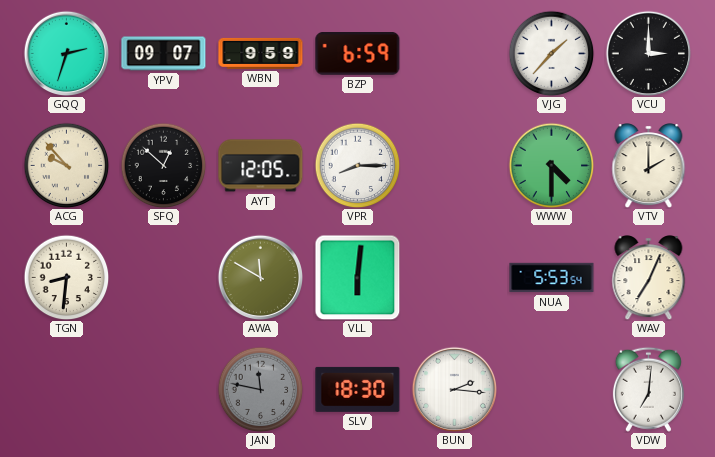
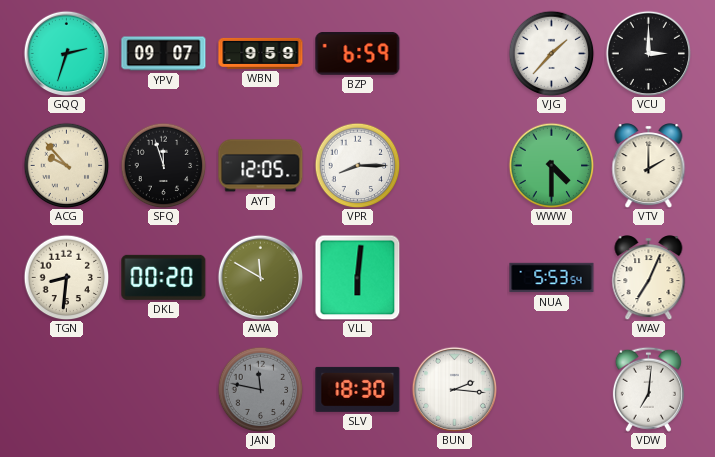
SFQ: 12:52 -> 11:57 (163, 165)
DKL: none -> 00:20 (164, 277)
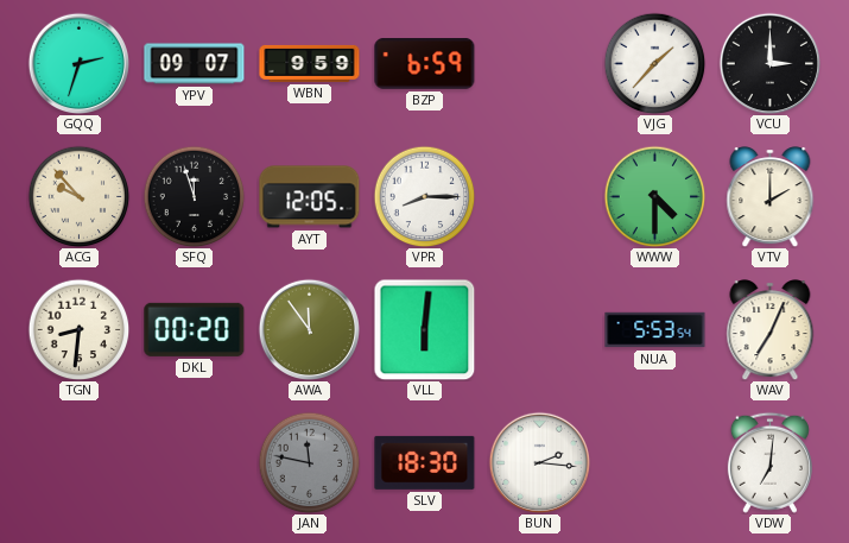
AWA: 11:50 -> 11:54 (309, 329)
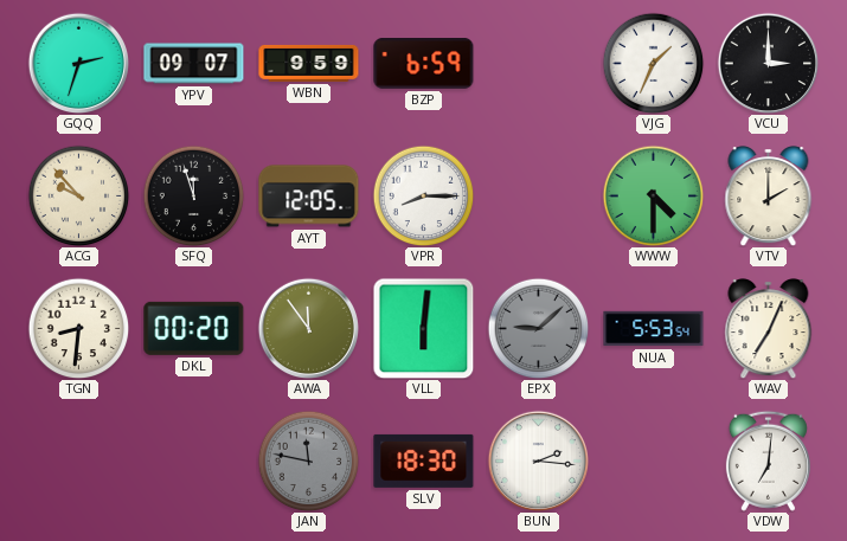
VJG: 1:37 -> 1:34 (653, 63)
EPX: none -> 9:08 (538, 328)
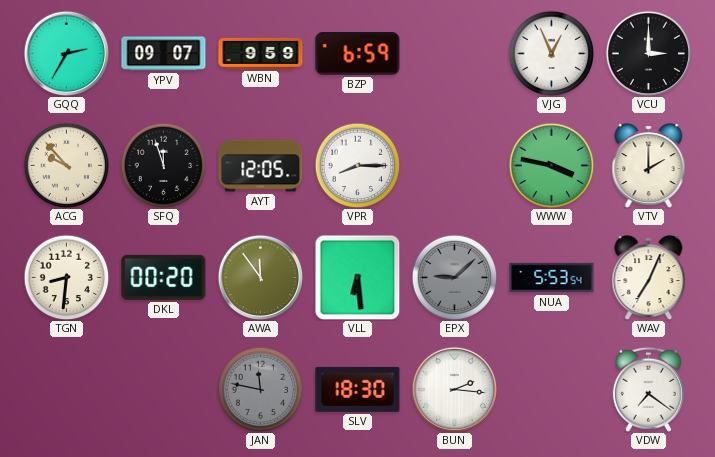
GQQ: 2:33 -> 2:35 (66, 53)
VJG: 1:34 -> 12:56 (551, 53)
WWW: 4:30 -> 3:47 (551, 165)
VLL: 6:01 -> 6:29 (357, 277)
VDW: 7:01 -> 7:21 (648, 389)
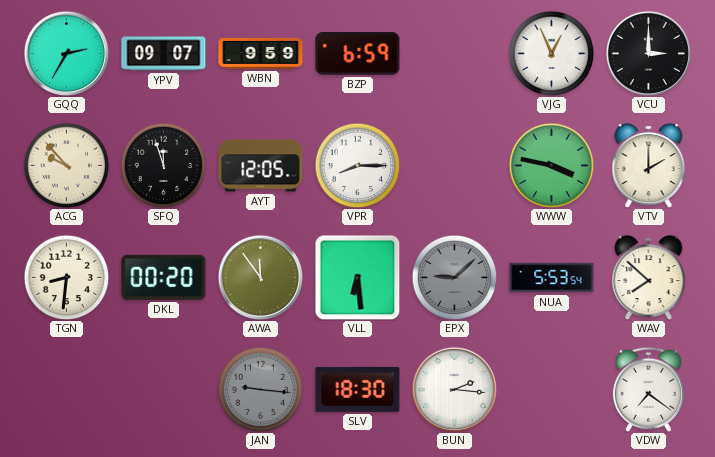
WAV: 7:04 -> 7:52 (649, 278)
JAN: 11:47 -> 9:16 (260, 389)
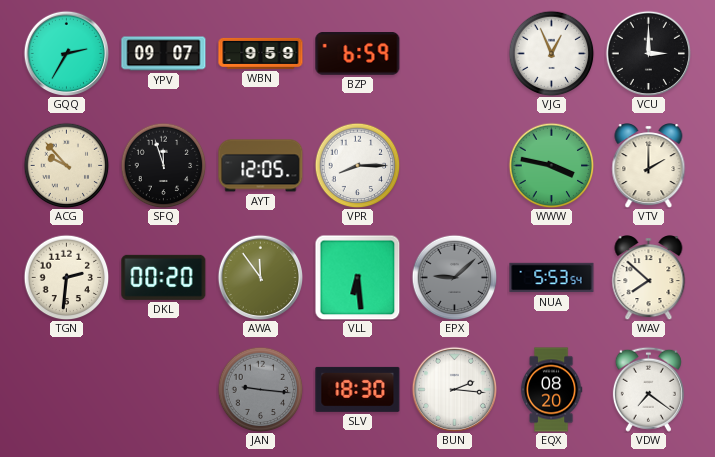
TGN: 8:31 -> 2:31 (66, 277)
EQX: none -> 08:20 (551, 390)
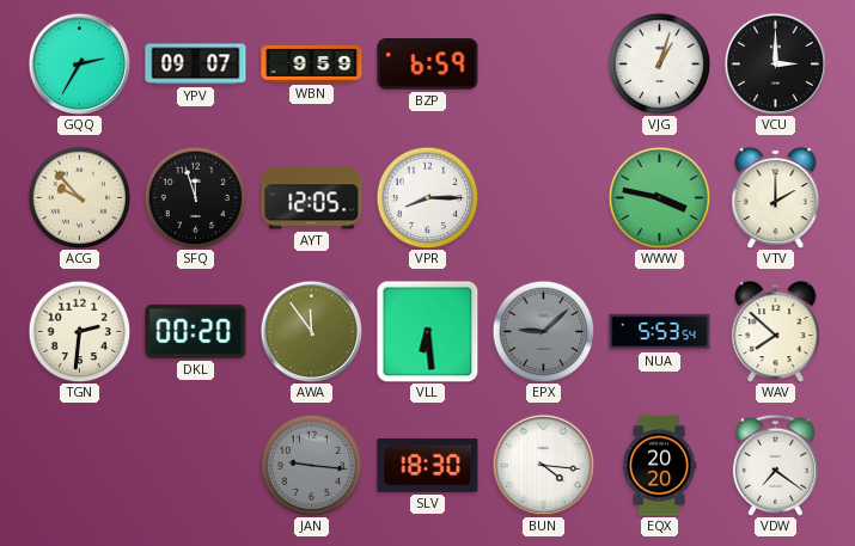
VJG: 12:56 -> 1:03 (659, 63)
BUN: 2:16 -> 4:16 (543, 465)
EQX: 08:20 -> 20:20 (659, 466)
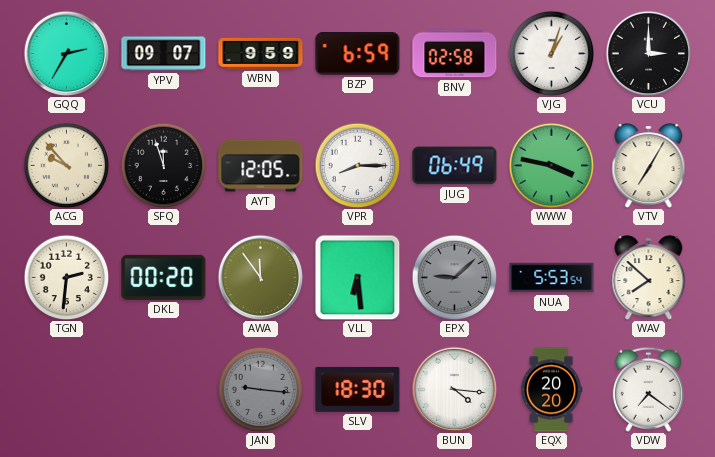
BNV: none -> 02:58 (455, 54)
JUG: none -> 06:49 (455, 166)
VTV: 2:00 -> 7:05 (649, 166)
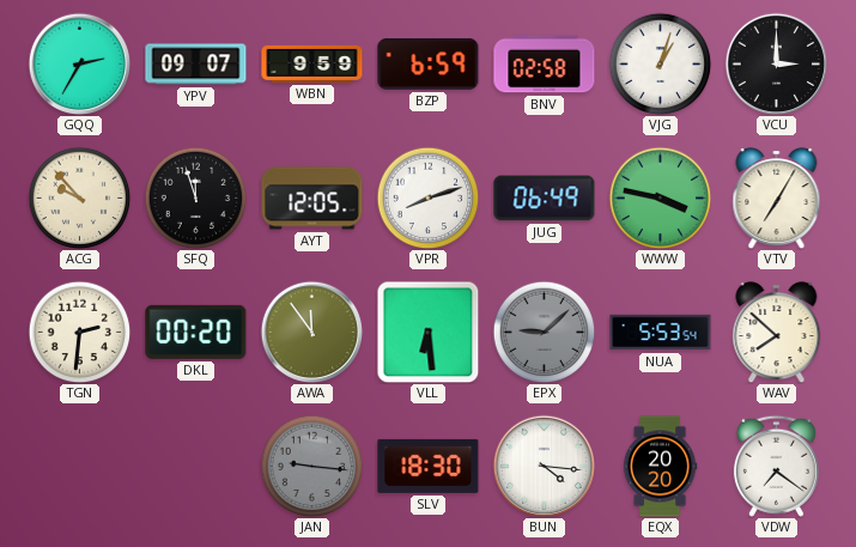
VPR: 8:15 -> 8:12 (427, 197)
